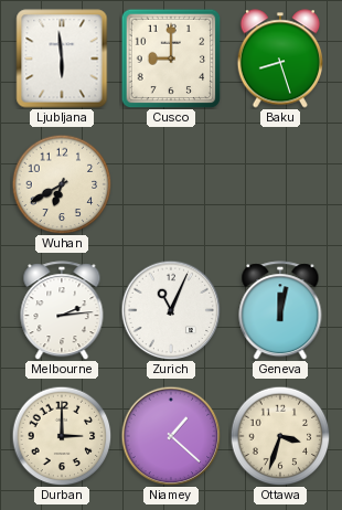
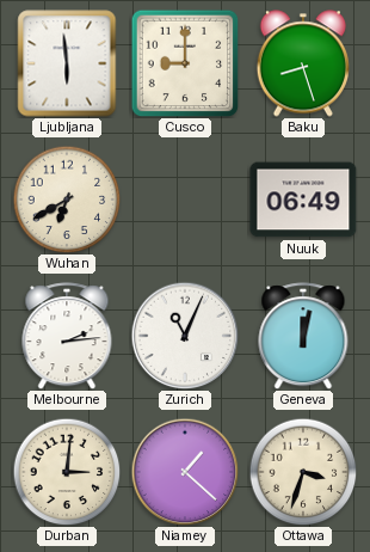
Nuuk: none -> 06:49 (303, 200)
Durban: 3:00 -> 3:01 (67, 472)
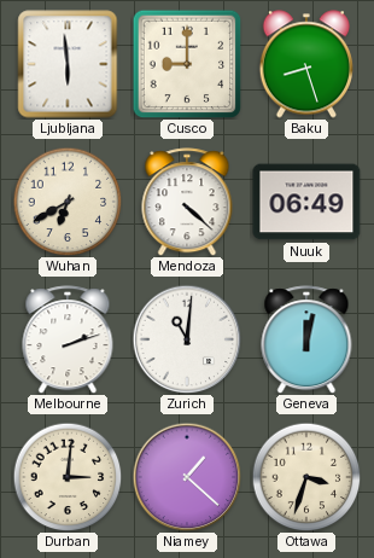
Mendoza: none -> 4:22 (187, 202)
Melbourne: 2:14 -> 2:12 (68, 339)
Zurich: 11:04 -> 11:01 (187, 339)
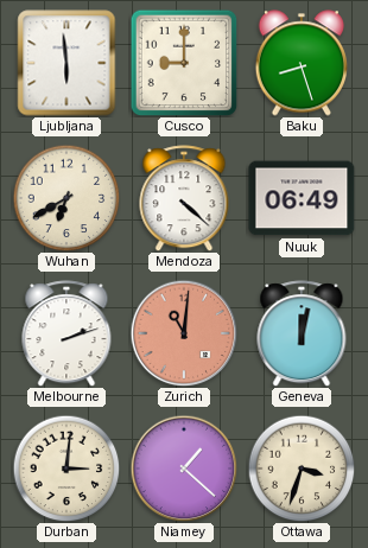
Zurich dial: white -> salmon (184, 333)
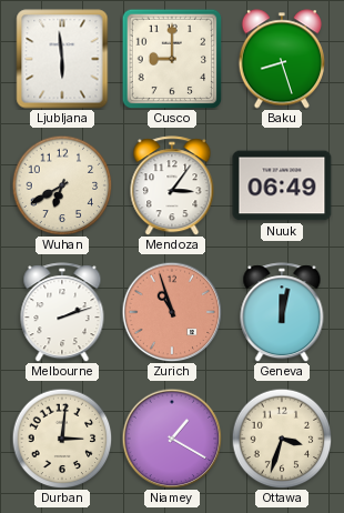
Mendoza: 4:22 -> 3:06 (172, 185)
Zurich: 11:01 -> 10:57 (172, 312)
Niamey: 1:22 -> 1:20 (172, 439)
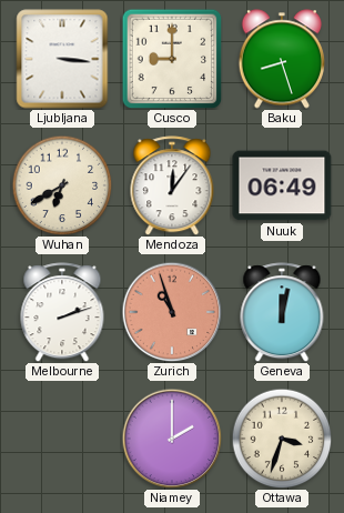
Ljubljana: 5:59 -> 3:16 (62, 59)
Mendoza: 3:06 -> 12:06 (172, 185)
Durban: 3:01 -> none (62, 439)
Niamey: 1:20 -> 2:00 (172, 439)
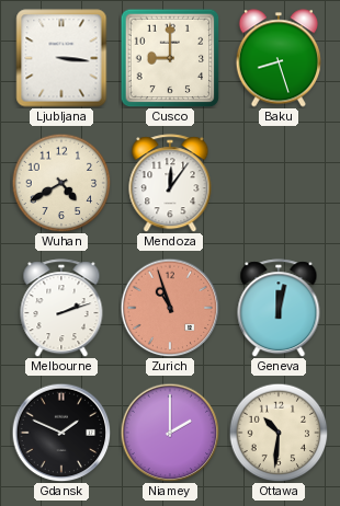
Wuhan: 6:40 -> 4:40 (61, 183)
Nuuk: 06:49 -> none (282, 185)
Gdansk: none -> 1:49 (61, 433)
Ottawa: 3:33 -> 10:31 (279, 433)
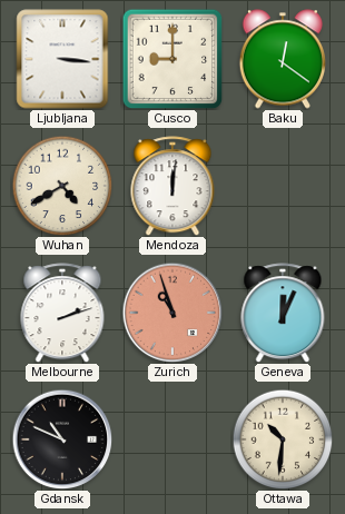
Baku: 8:27 -> 12:21 (282, 59)
Mendoza: 12:06 -> 12:01 (172, 186)
Geneva: 12:02 -> 12:04 (283, 313)
Gdansk: 1:49 -> 10:49 (62, 439)
Niamey: 2:00 -> none (170, 433)
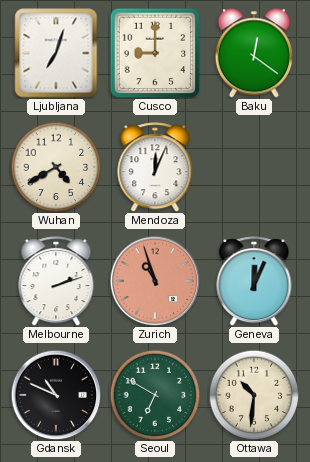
Ljubljana: 3:16 -> 7:03 (56, 53)
Mendoza: 12:01 -> 12:04 (155, 167)
Seoul: none -> 6:50 (155, 395)
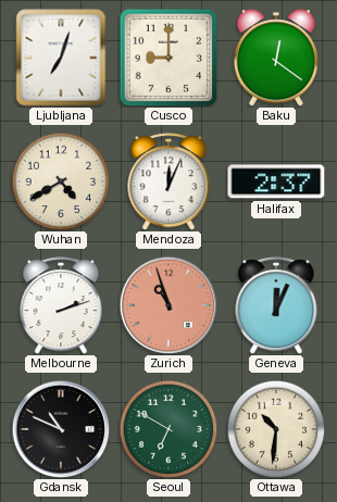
Halifax: none -> 2:37 (276, 181)
